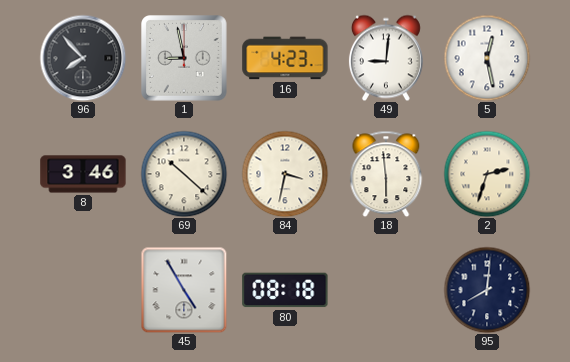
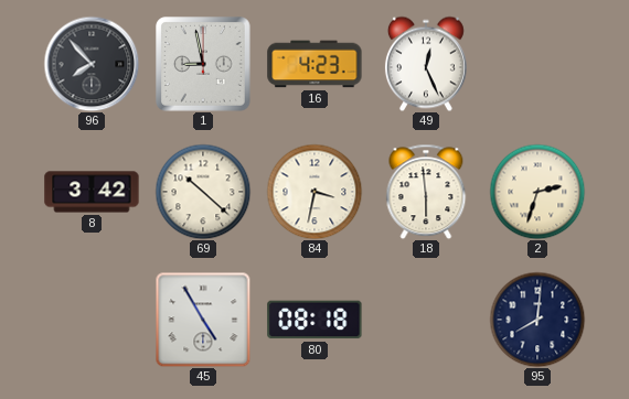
49: 9:01 -> 12:26 (426, 64)
5: 12:28 -> none (487, 58)
8: 3:46 -> 3:42 (92, 192)
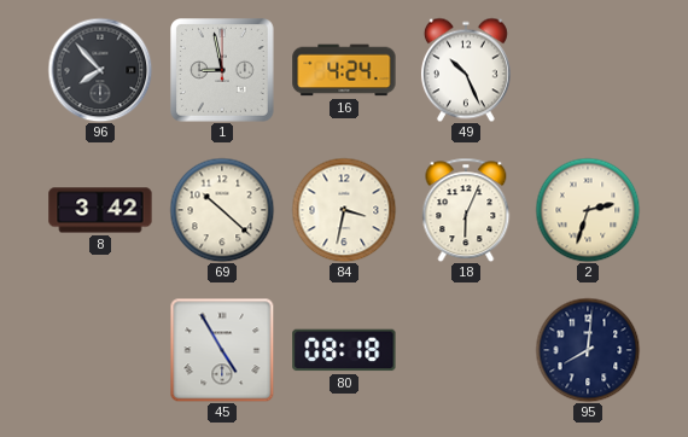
16: 4:23 -> 4:24 (344, 70)
49: 12:26 -> 10:26 (466, 70)
18: 5:59 -> 6:04 (466, 210)
